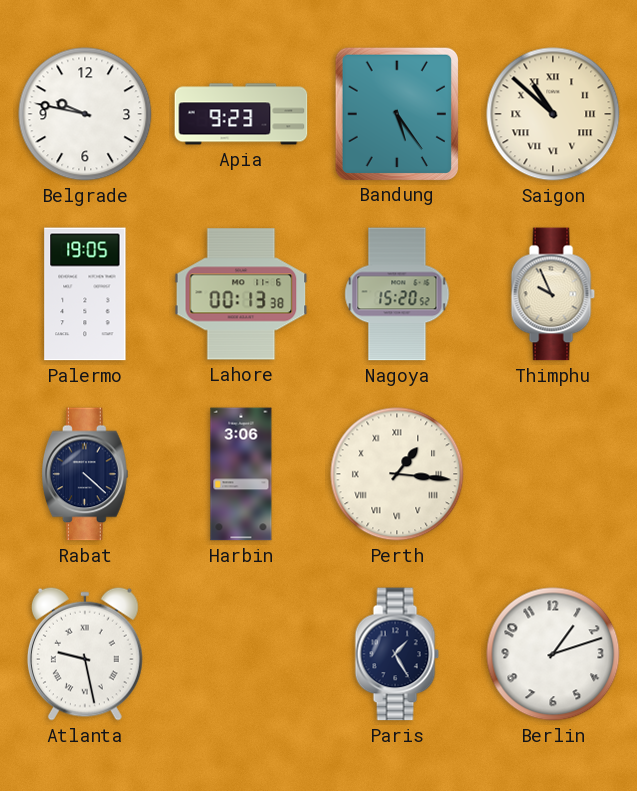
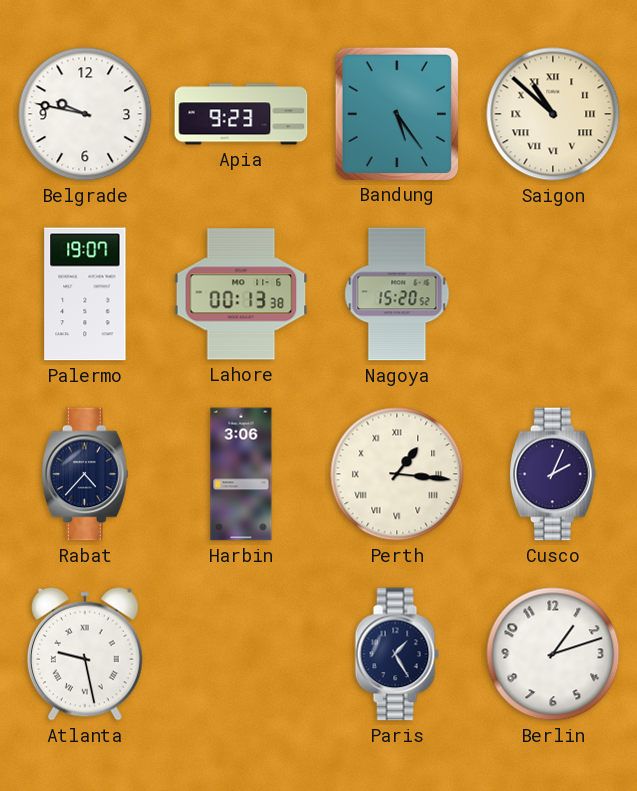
Palermo: 19:05 -> 19:07 (85, 294)
Thimphu: 9:56 -> none (553, 294)
Rabat: 4:22 -> 4:37 (86, 474)
Cusco: none -> 2:04 (554, 474)
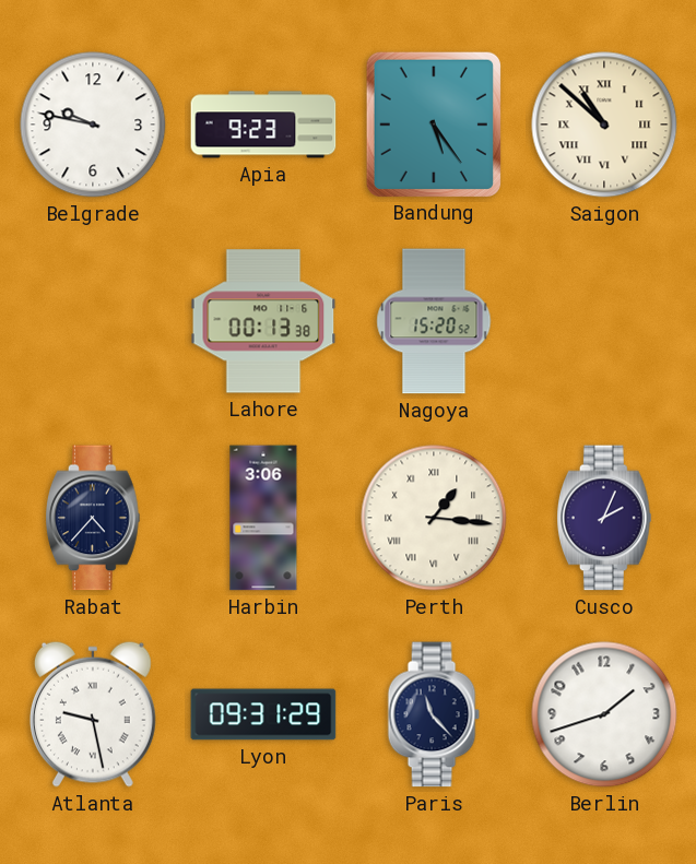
Palermo: 19:07 -> none (85, 294)
Lyon: none -> 09:31 (263, 714)
Paris: 1:25 -> 11:23 (434, 714)
Berlin: 1:12 -> 1:42 (604, 714)
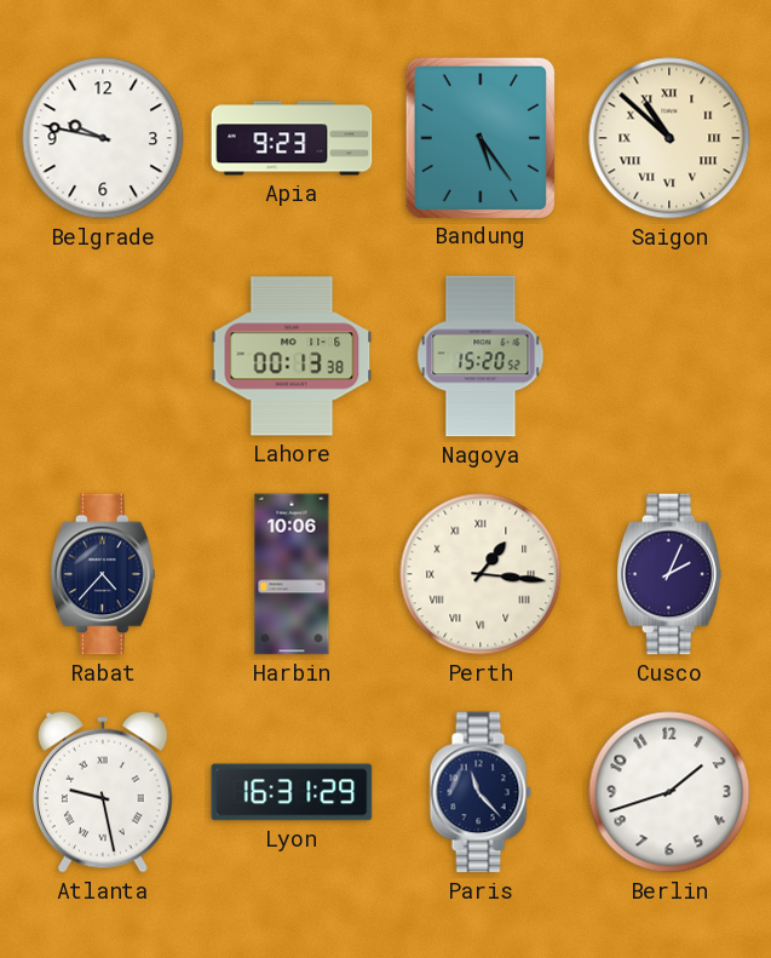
Harbin: 3:06 -> 10:06 (292, 574)
Lyon: 09:31 -> 16:31 (292, 792)
